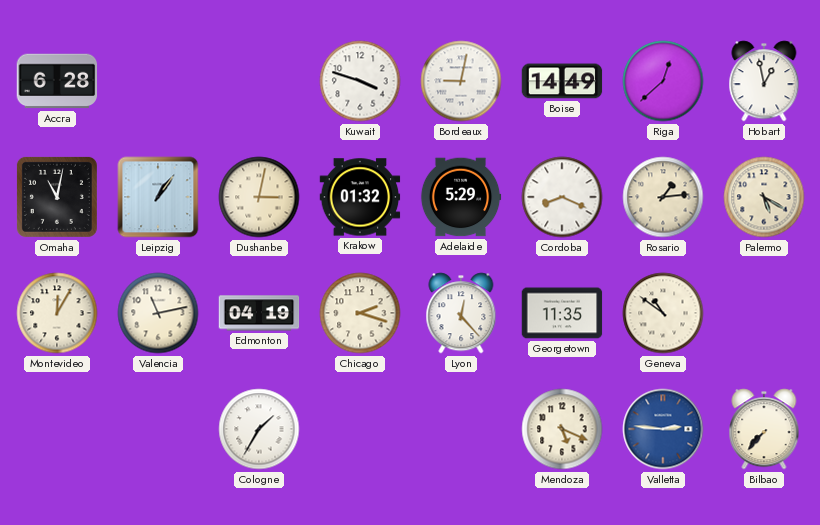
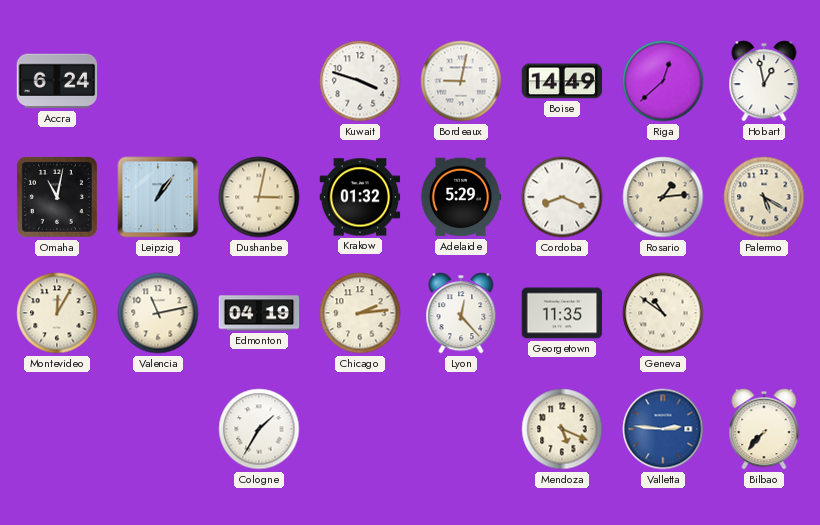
Accra: 6:28 -> 6:24 (57, 81)
Chicago: 2:18 -> 2:14 (360, 313)
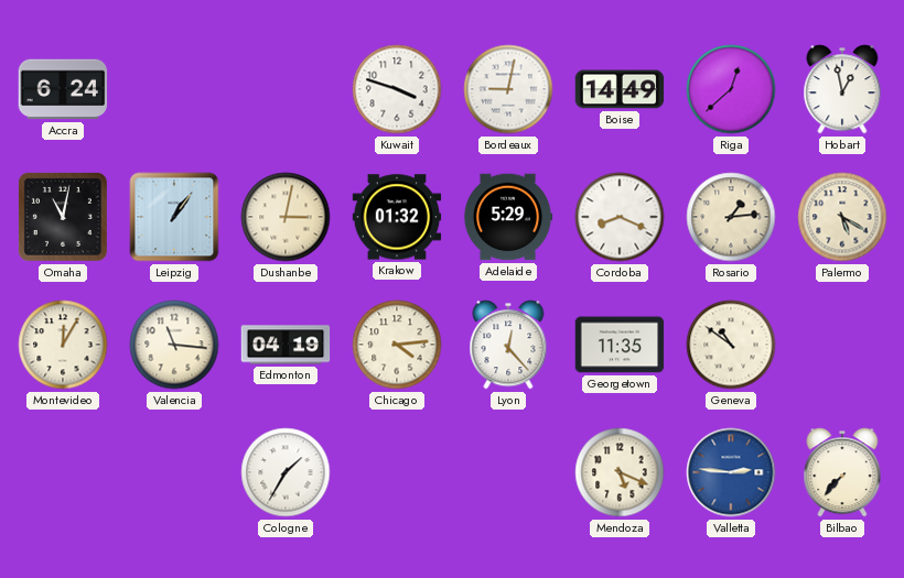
Valencia: 11:13 -> 11:16 (174, 345)
Chicago: 2:14 -> 4:14 (397, 345)
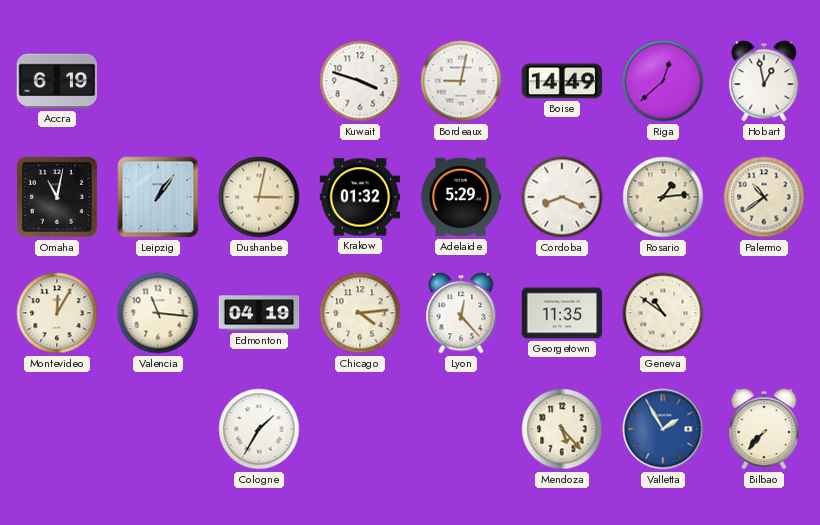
Accra: 6:24 -> 6:19 (57, 81)
Palermo: 5:20 -> 10:39 (764, 197)
Mendoza: 5:19 -> 5:23 (562, 429)
Valletta: 2:46 -> 1:55 (663, 429)
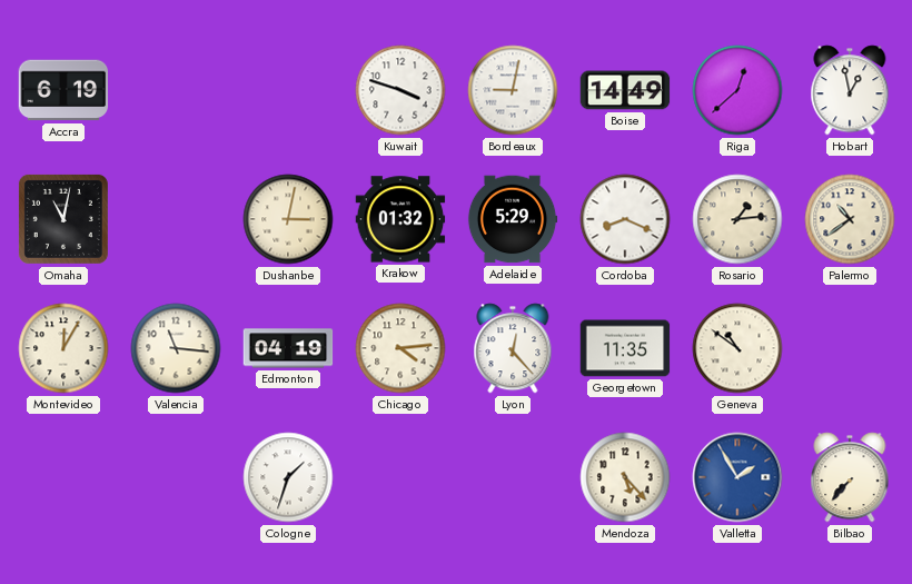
Leipzig: 1:06 -> none (158, 197)
Cologne: 1:35 -> 1:33 (288, 477)
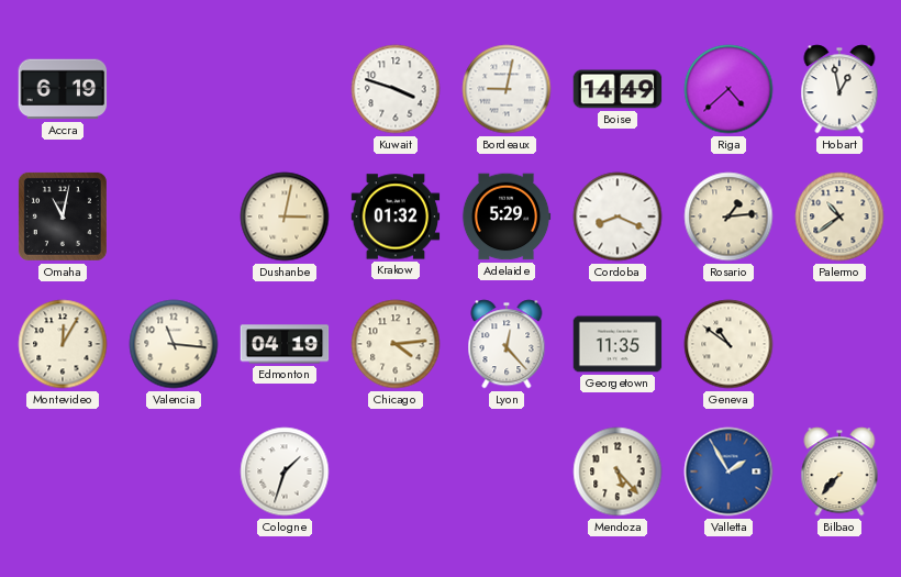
Riga: 12:38 -> 4:38 (728, 89)
